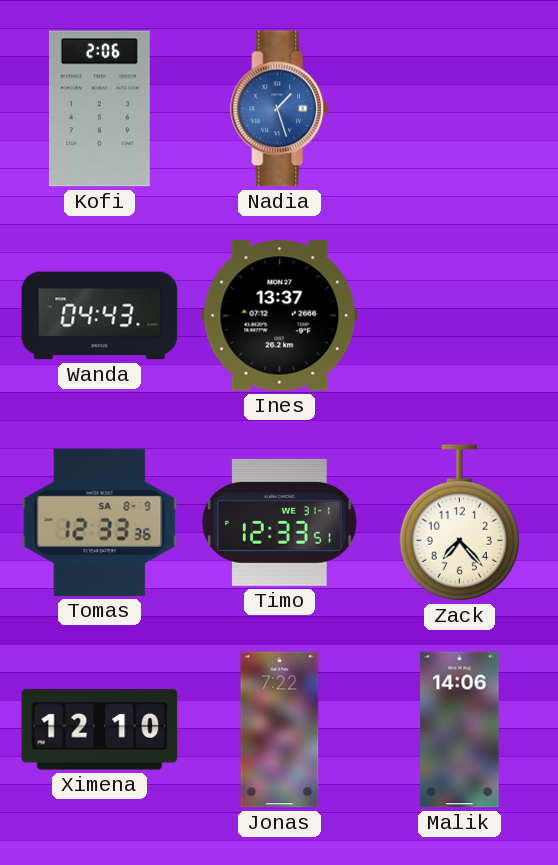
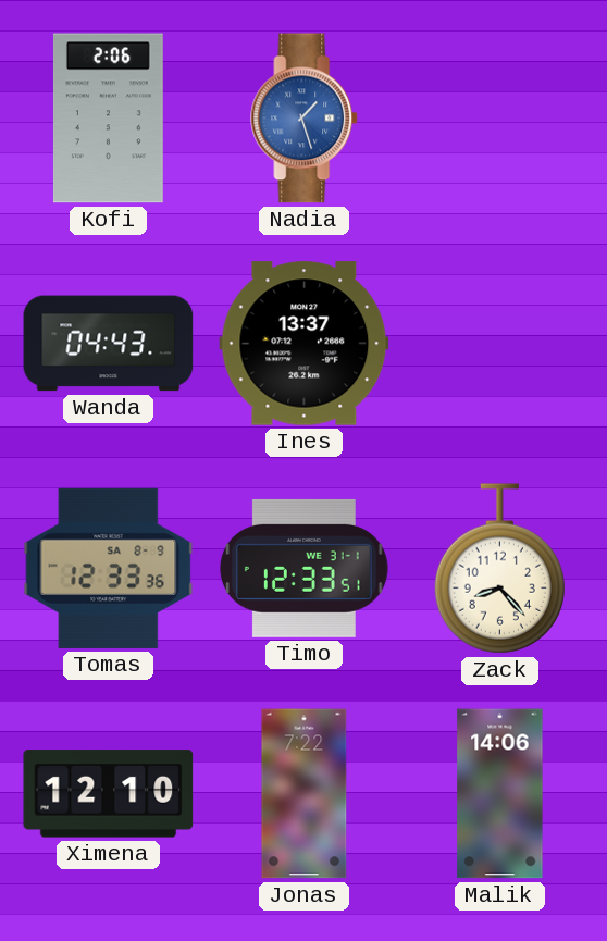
Zack: 7:23 -> 8:23 (499, 569)
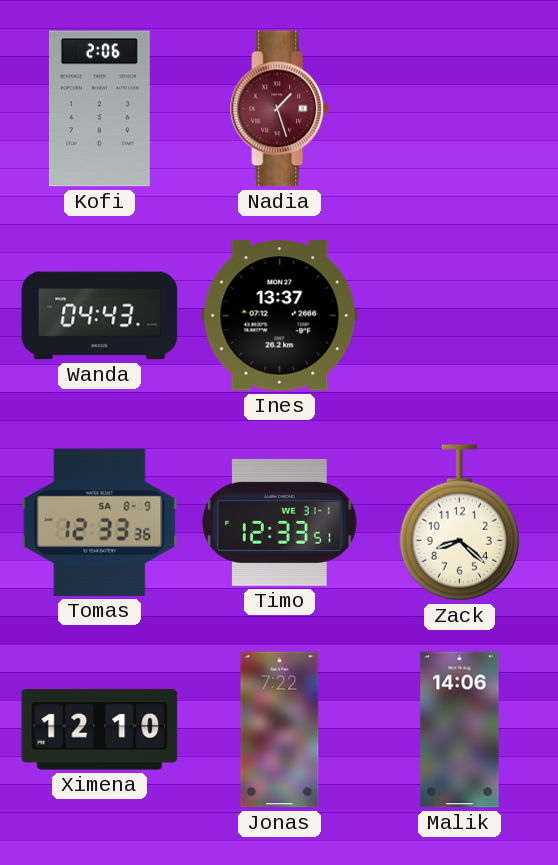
Nadia dial: blue -> burgundy (280, 109)
Zack: 8:23 -> 8:22 (459, 523)
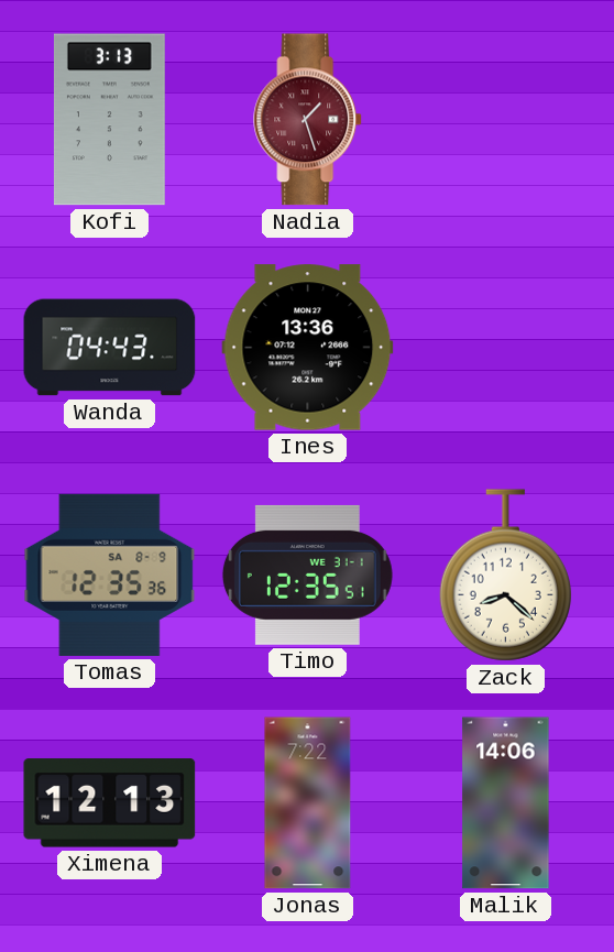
Kofi: 2:06 -> 3:13 (109, 120)
Ines: 13:37 -> 13:36 (308, 348)
Tomas: 12:33 -> 12:35 (110, 575)
Timo: 12:33 -> 12:35 (307, 575)
Ximena: 12:10 -> 12:13 (110, 803)
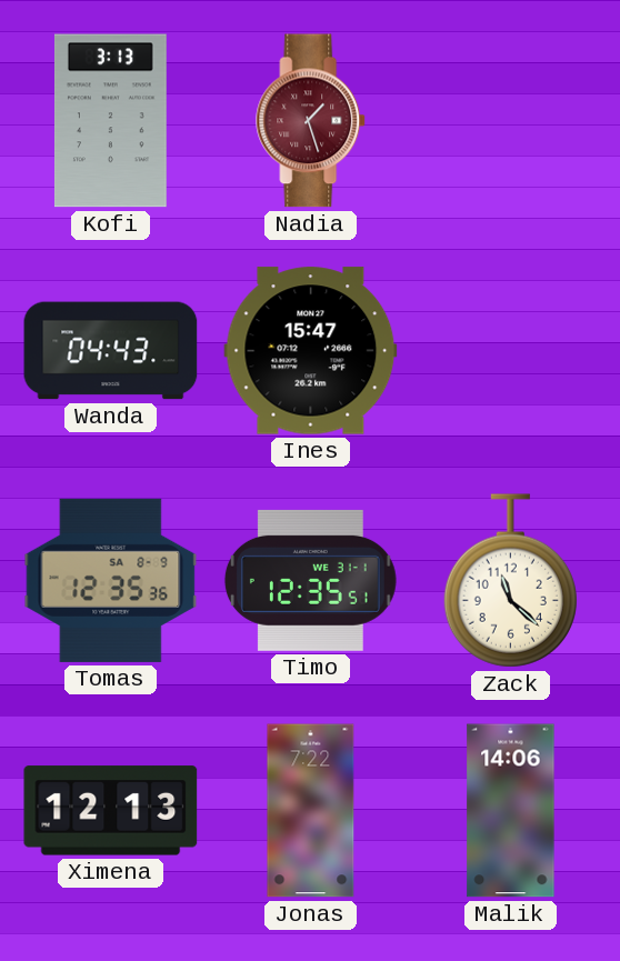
Ines: 13:36 -> 15:47 (311, 351)
Zack: 8:22 -> 11:22 (510, 581)
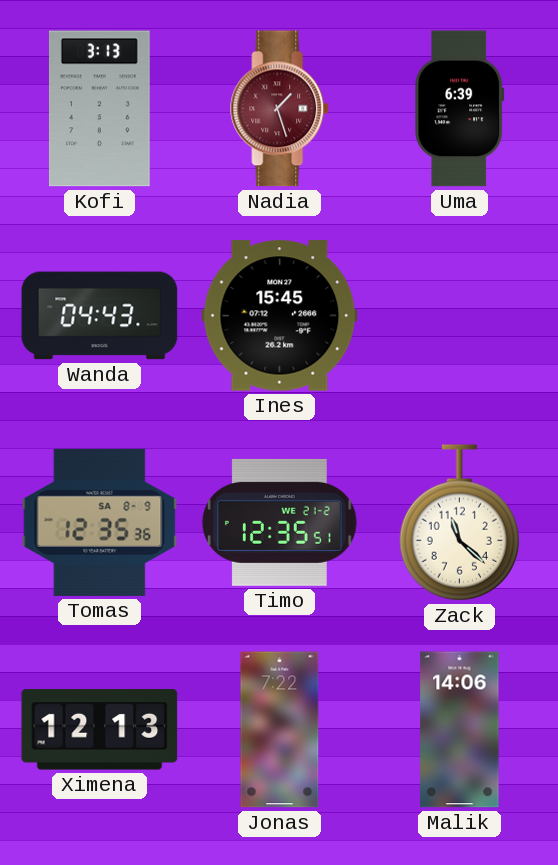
Uma: none -> 6:39 (460, 109)
Ines: 15:47 -> 15:45 (280, 316)
Timo date: WE 31-1 -> WE 21-2 (279, 522)
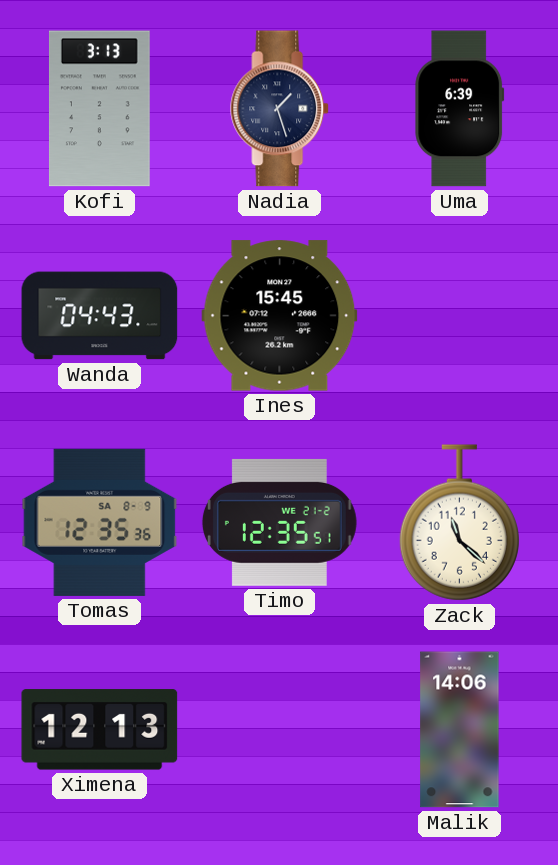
Nadia dial: burgundy -> navy (280, 109)
Jonas: 7:22 -> none (280, 730)
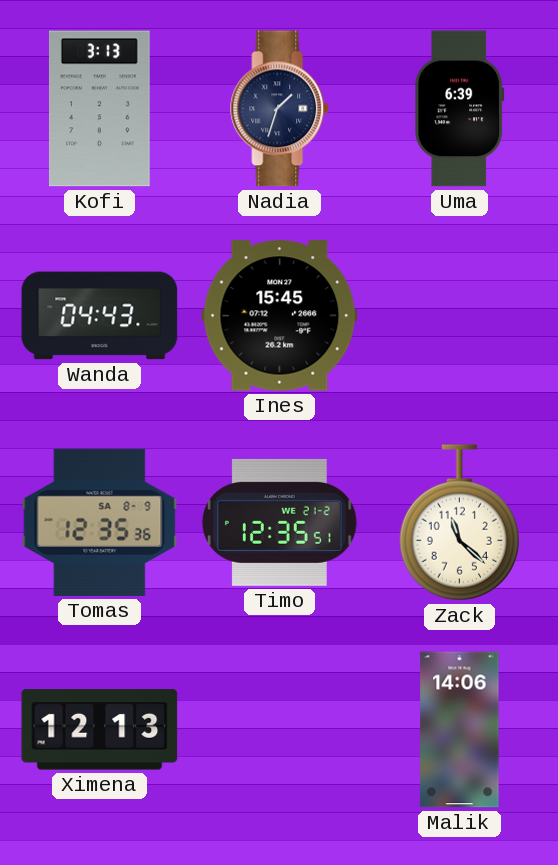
Nadia: 1:27 -> 1:33 (280, 109)
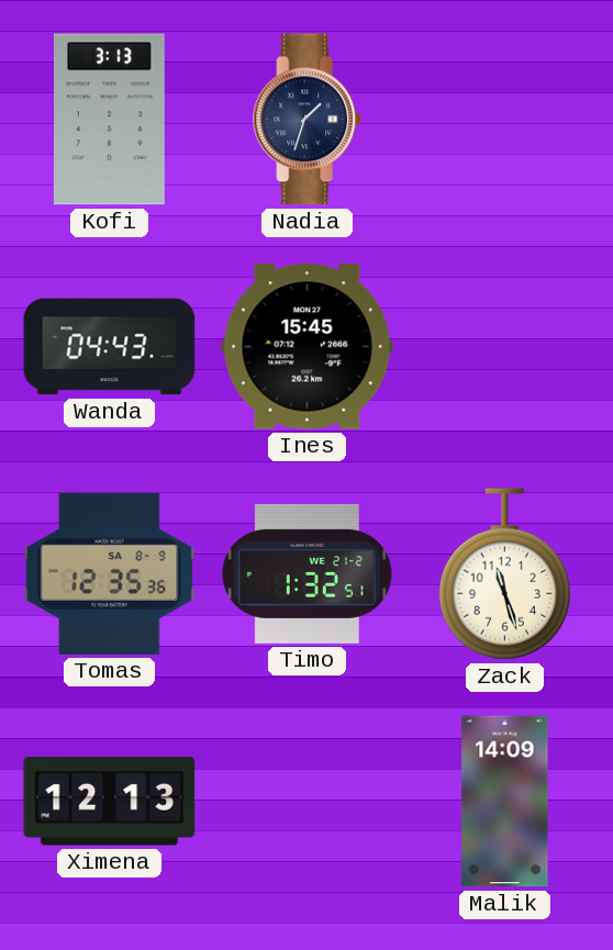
Uma: 6:39 -> none (460, 109)
Timo: 12:35 -> 1:32 (306, 573)
Zack: 11:22 -> 11:27 (504, 574)
Malik: 14:06 -> 14:09 (505, 802)
